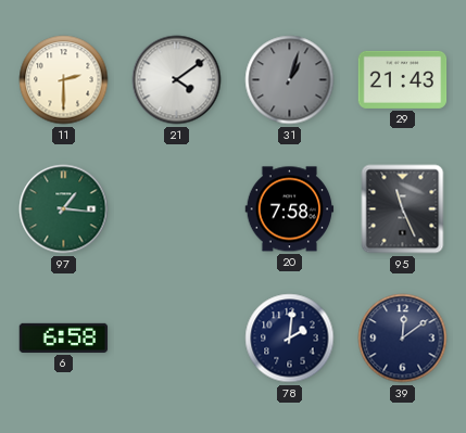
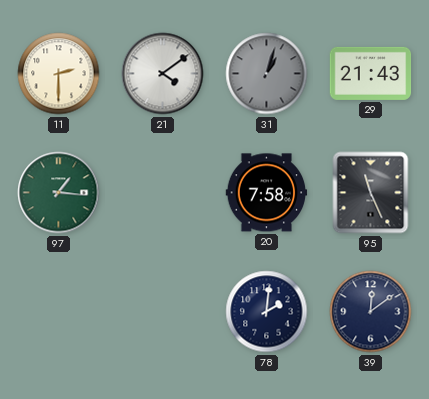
6: 6:58 -> none (64, 338)
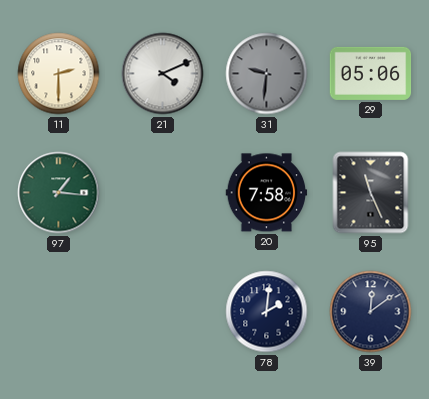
21: 4:09 -> 4:11 (163, 74)
31: 1:03 -> 9:31 (267, 74)
29: 21:43 -> 05:06 (371, 73)
